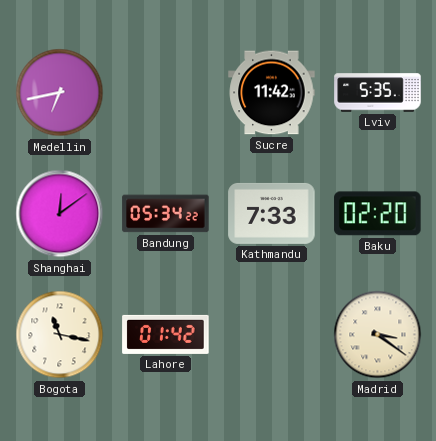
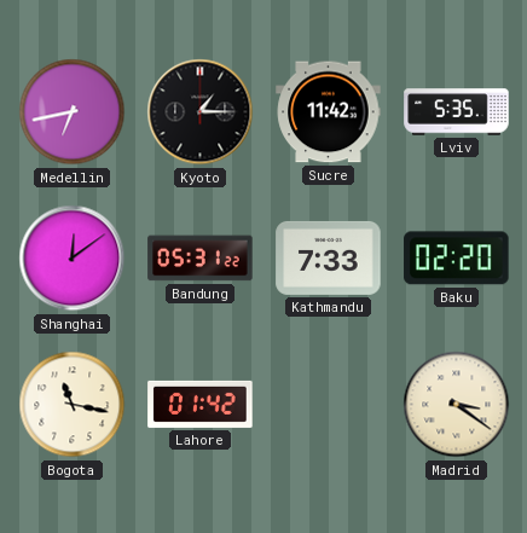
Kyoto: none -> 1:15 (201, 112)
Bandung: 05:34 -> 05:31 (201, 259)
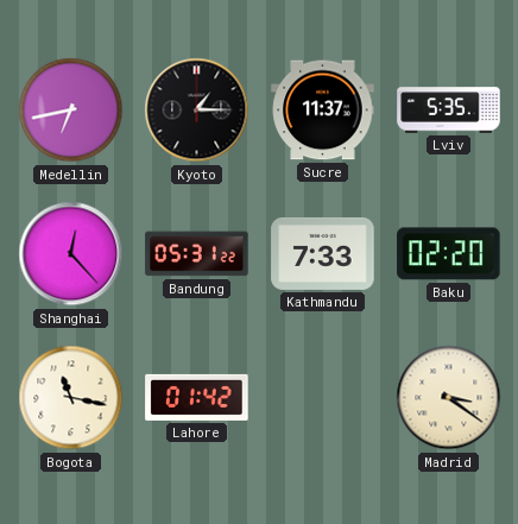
Sucre: 11:42 -> 11:37 (323, 111)
Shanghai: 12:09 -> 12:23 (71, 254)
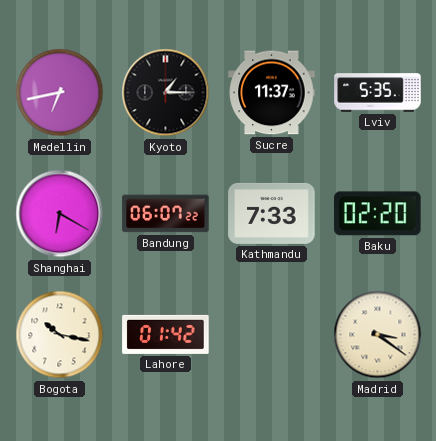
Shanghai: 12:23 -> 6:20 (60, 214)
Bandung: 05:31 -> 06:07 (166, 214)
Bogota: 11:17 -> 10:17 (60, 335)
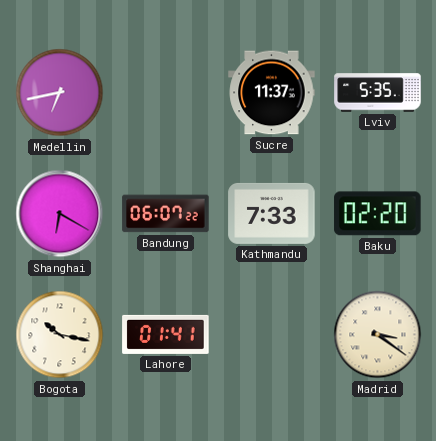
Kyoto: 1:15 -> none (166, 93)
Lahore: 01:42 -> 01:41 (166, 334)
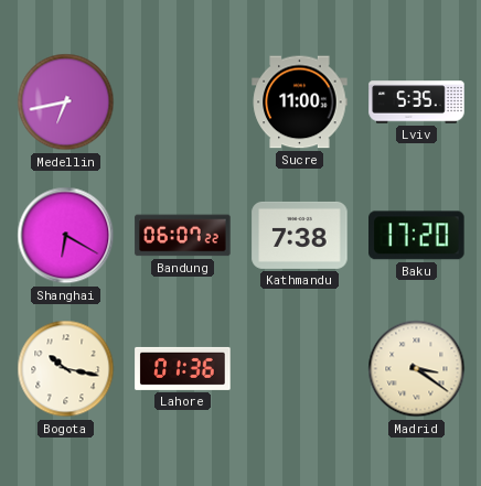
Sucre: 11:37 -> 11:00 (300, 102)
Kathmandu: 7:33 -> 7:38 (300, 235)
Baku: 02:20 -> 17:20 (417, 236)
Lahore: 01:41 -> 01:36 (183, 368)
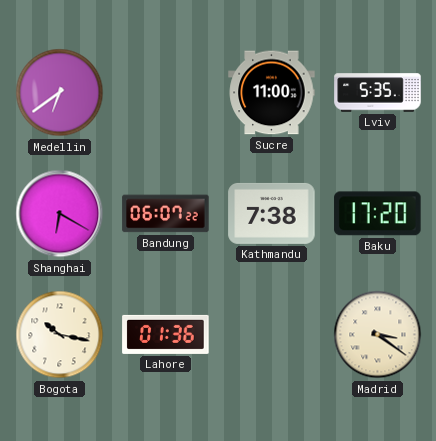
Medellin: 6:43 -> 6:39 (60, 93)
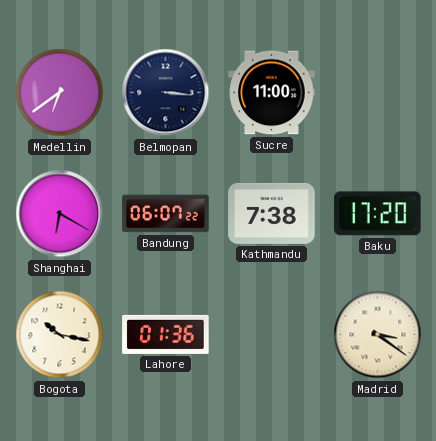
Belmopan: none -> 3:16 (166, 93)
Lviv: 5:35 -> none (378, 93)
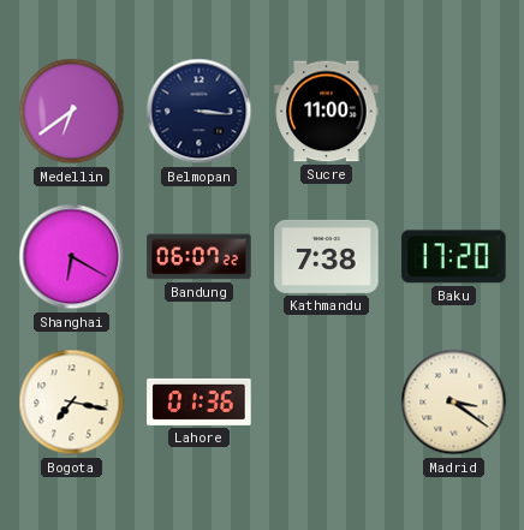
Bogota: 10:17 -> 7:17 (72, 403)
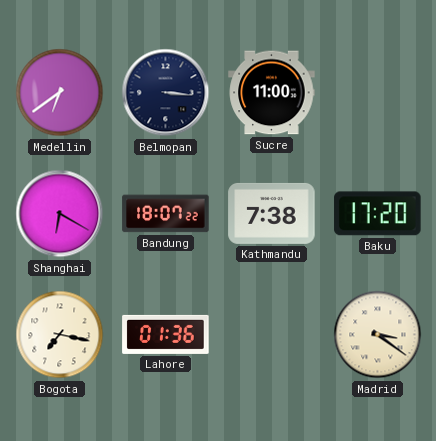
Bandung: 06:07 -> 18:07 (166, 214)
